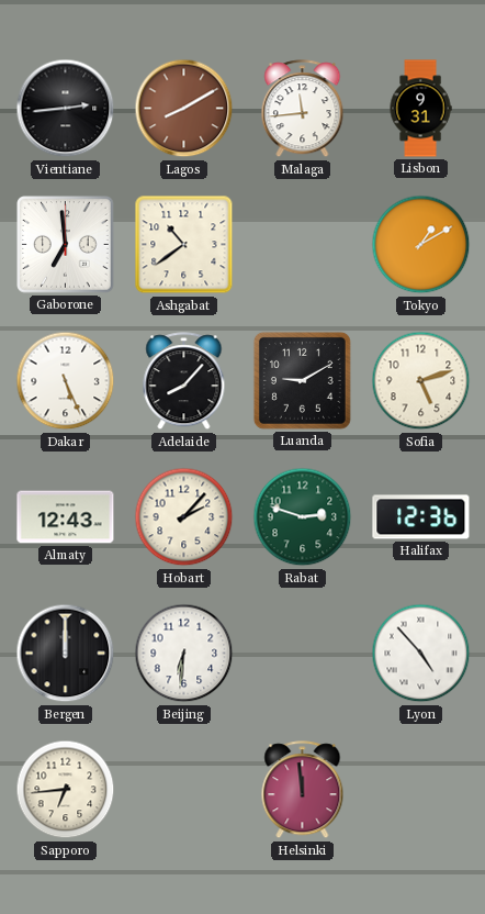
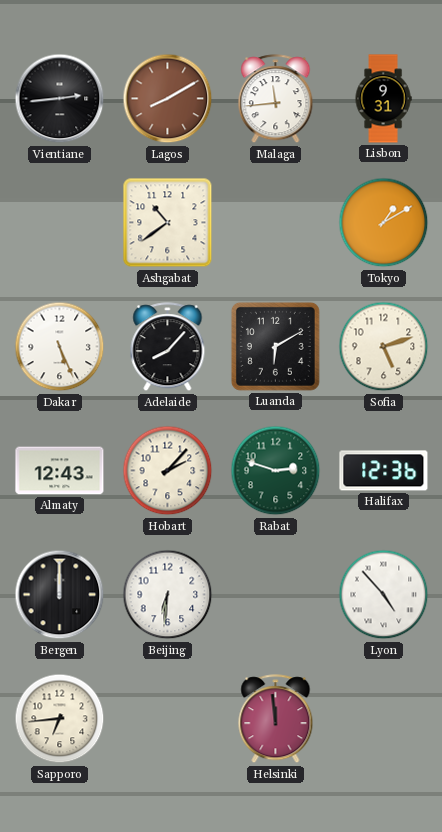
Gaborone: 6:59 -> none (66, 245)
Luanda: 9:10 -> 6:10 (275, 346)
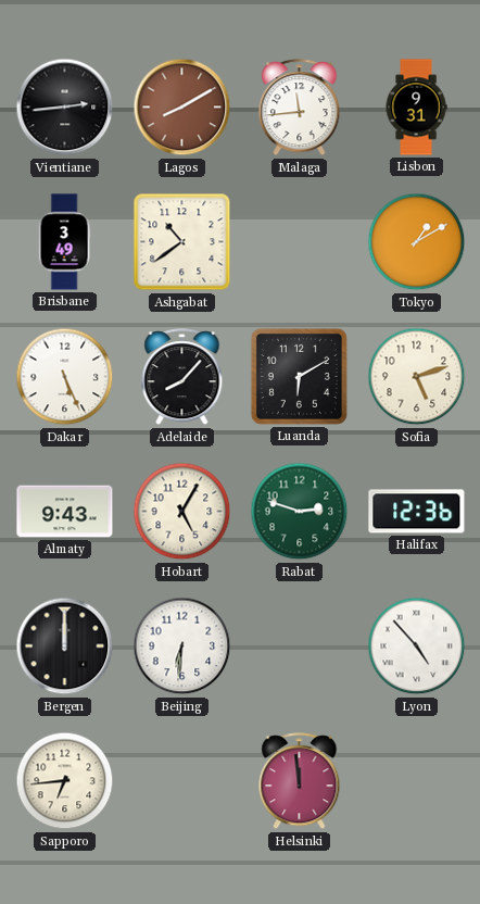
Brisbane: none -> 3:49 (64, 242)
Almaty: 12:43 -> 9:43 (65, 512)
Hobart: 2:07 -> 5:05 (182, 512)
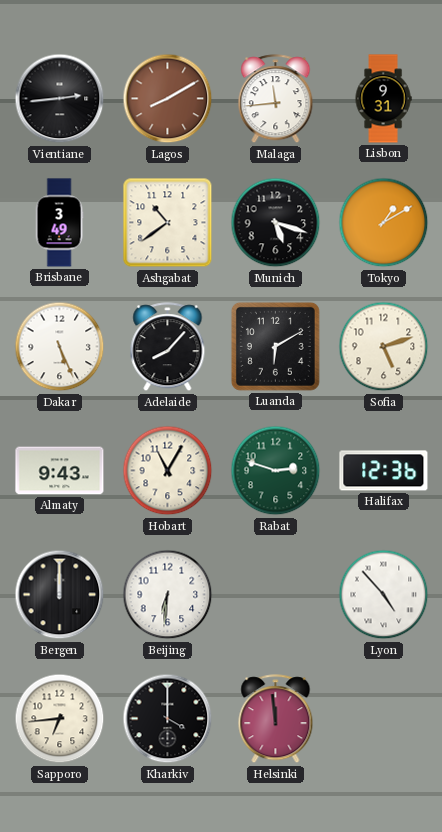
Munich: none -> 5:18 (276, 223)
Hobart: 5:05 -> 11:05 (168, 471)
Kharkiv: none -> 4:00 (168, 719)
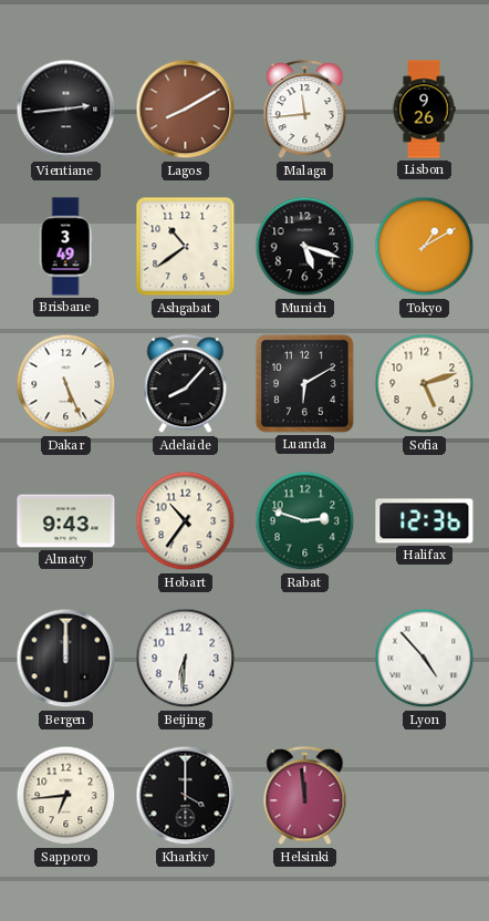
Lisbon: 9:31 -> 9:26 (424, 110)
Hobart: 11:05 -> 10:36 (186, 521)
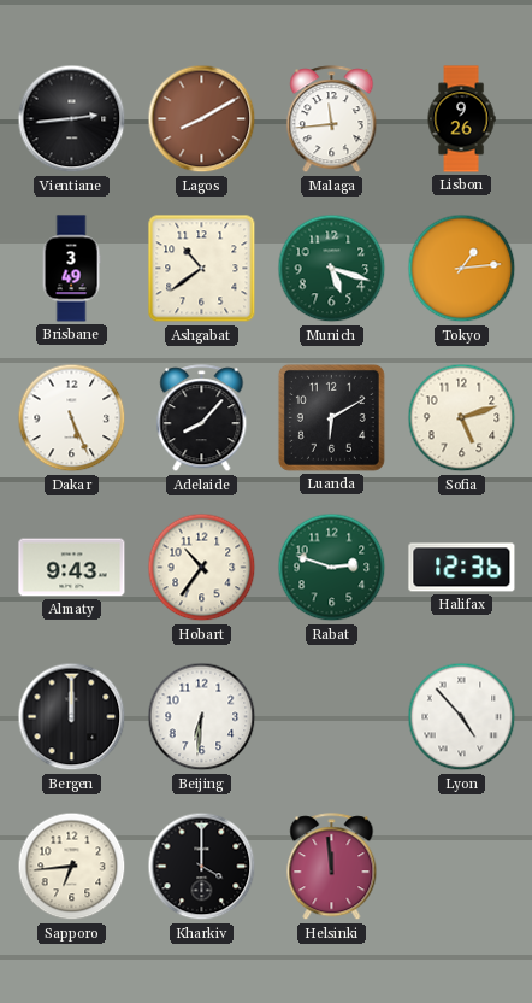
Munich dial: black -> green (332, 269)
Tokyo: 1:10 -> 1:14 (462, 269)
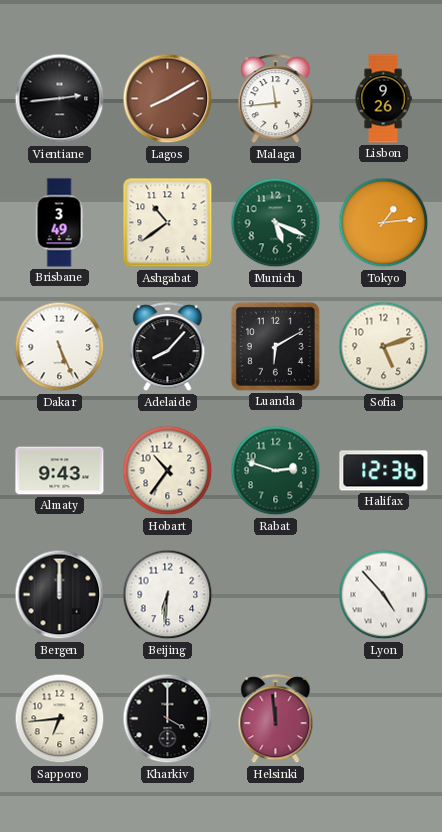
Munich: 5:18 -> 5:19 (276, 223)
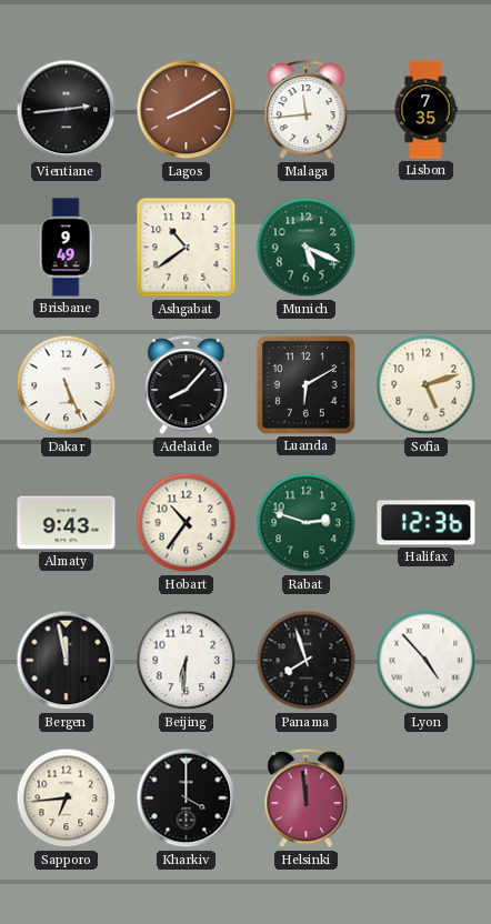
Lisbon: 9:26 -> 7:35 (425, 110)
Brisbane: 3:49 -> 9:49 (66, 248)
Tokyo: 1:14 -> none (384, 223)
Bergen: 12:00 -> 11:58 (67, 661)
Panama: none -> 7:57 (307, 661)
